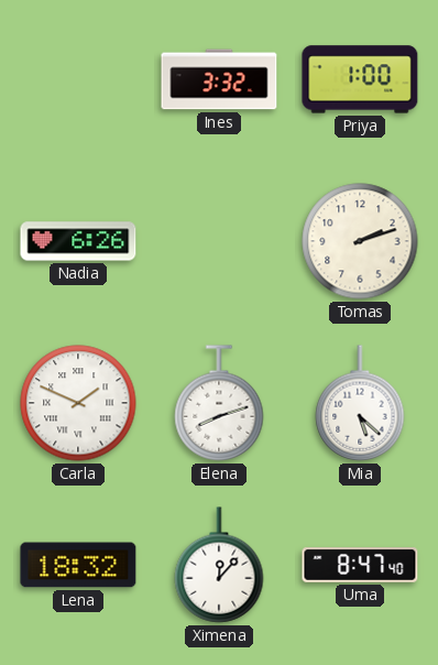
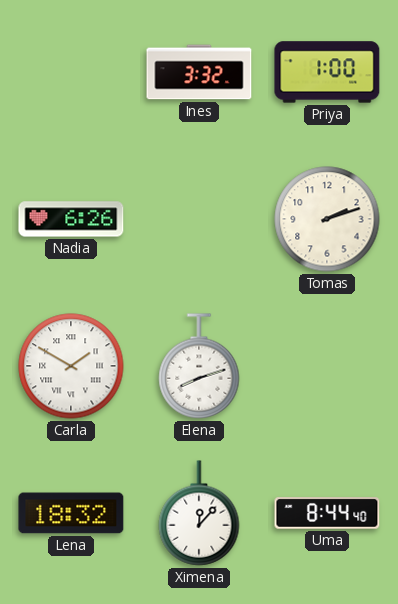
Carla: 1:49 -> 1:50 (71, 366)
Mia: 5:22 -> none (360, 403)
Uma: 8:47 -> 8:44 (327, 513)
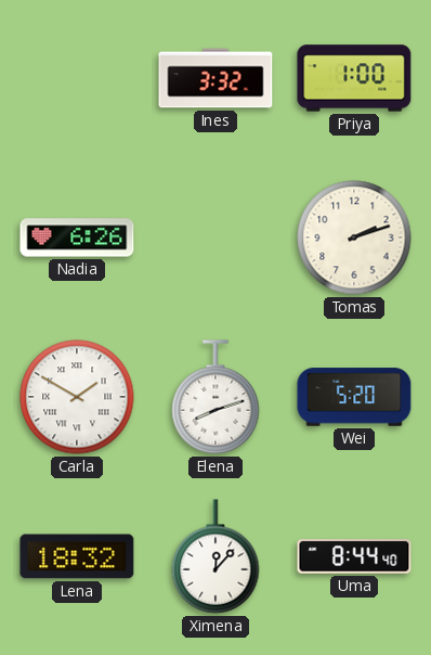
Wei: none -> 5:20 (354, 397)
